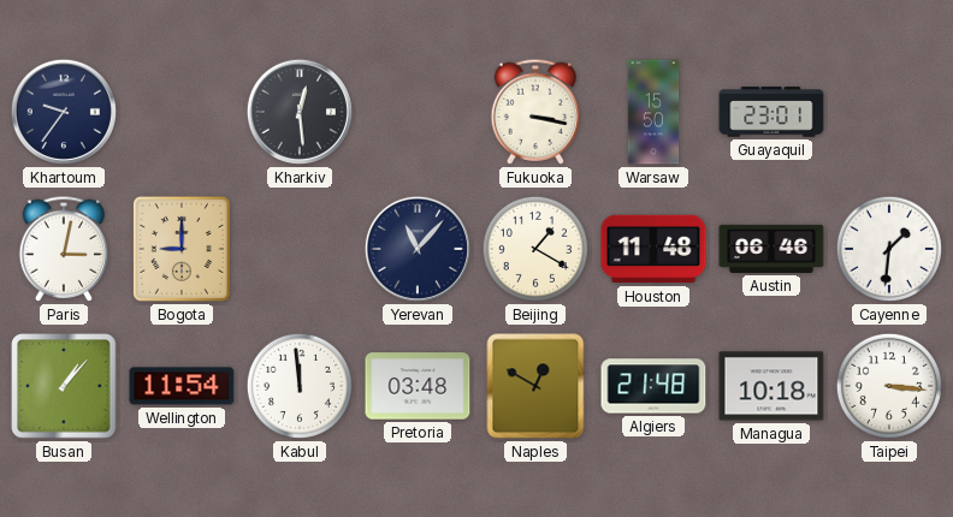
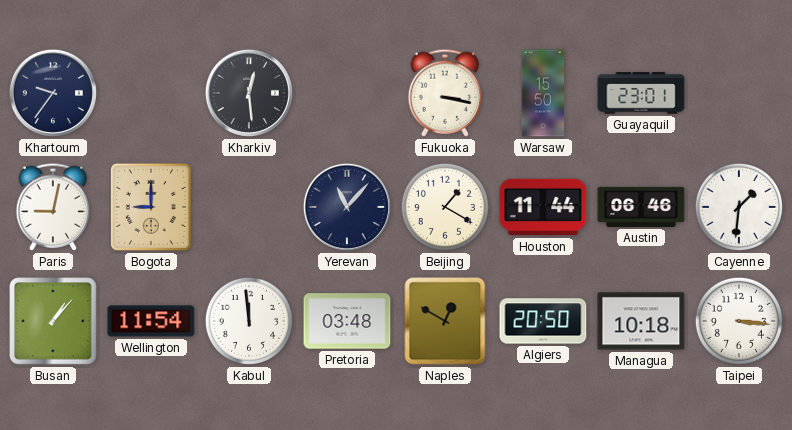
Paris: 3:02 -> 9:02 (53, 207)
Houston: 11:48 -> 11:44 (543, 207)
Algiers: 21:48 -> 20:50 (543, 321)
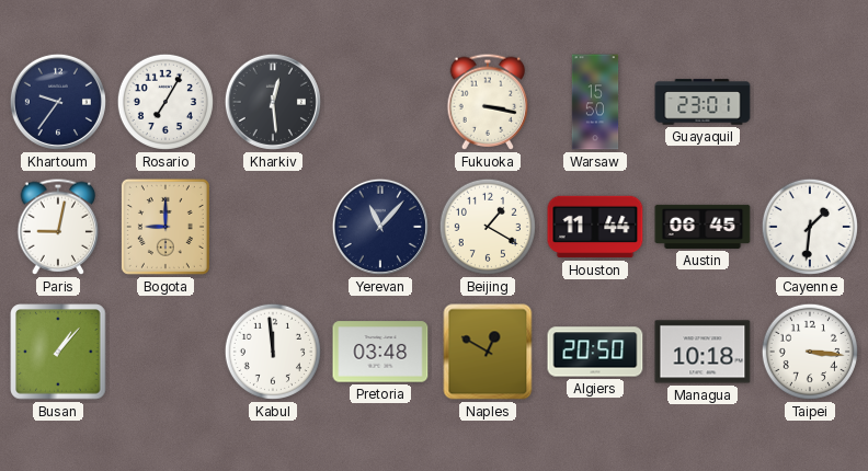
Rosario: none -> 7:05 (165, 102)
Austin: 06:46 -> 06:45 (703, 227)
Wellington: 11:54 -> none (151, 321)
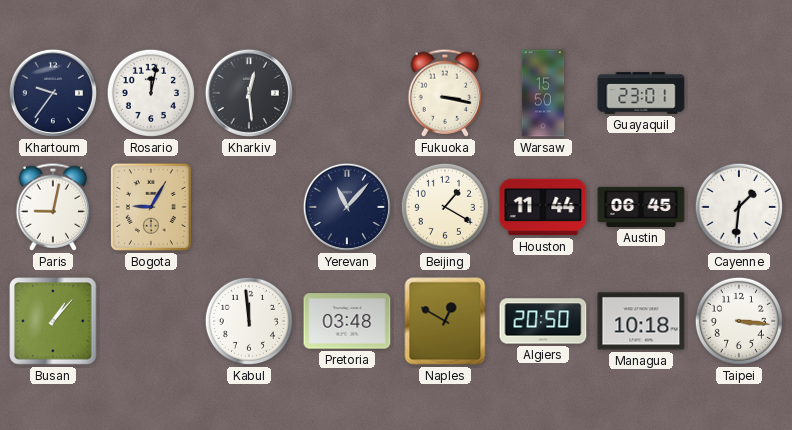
Rosario: 7:05 -> 12:02 (151, 93)
Bogota: 9:00 -> 9:05 (151, 207)
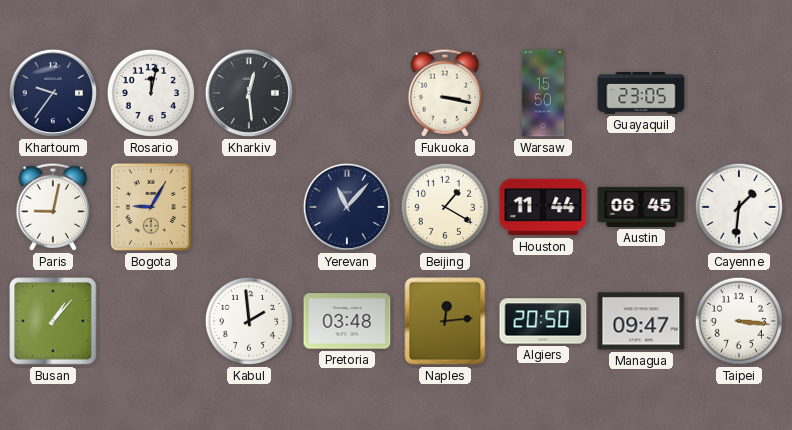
Guayaquil: 23:01 -> 23:05 (641, 93)
Kabul: 11:59 -> 1:59 (249, 321)
Naples: 12:50 -> 12:14 (445, 321)
Managua: 10:18 -> 09:47 (641, 321)
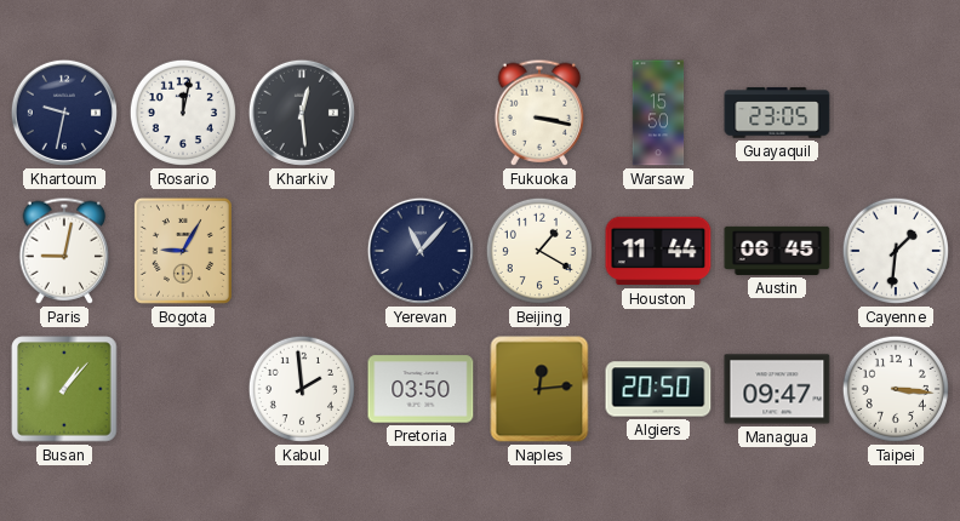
Khartoum: 9:36 -> 9:32 (64, 113)
Pretoria: 03:48 -> 03:50 (421, 389)
